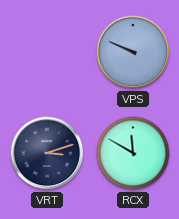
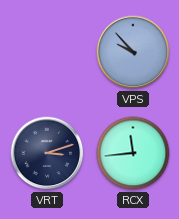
VPS: 9:49 -> 9:53 (133, 52)
RCX: 11:50 -> 11:44 (133, 153)
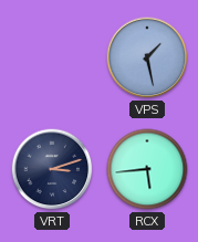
VPS: 9:53 -> 1:28 (147, 57)
RCX: 11:44 -> 5:44 (147, 169)
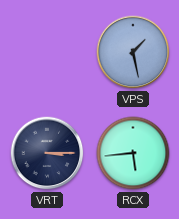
VRT: 3:12 -> 3:15 (47, 153)
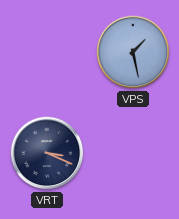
VRT: 3:15 -> 3:19 (47, 153)
RCX: 5:44 -> none (133, 153)
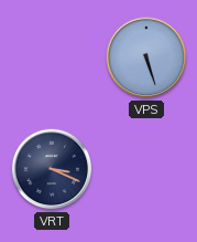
VPS: 1:28 -> 5:27 (146, 57)
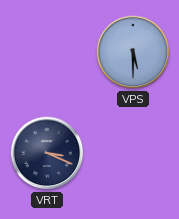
VPS: 5:27 -> 5:30 (133, 52)
